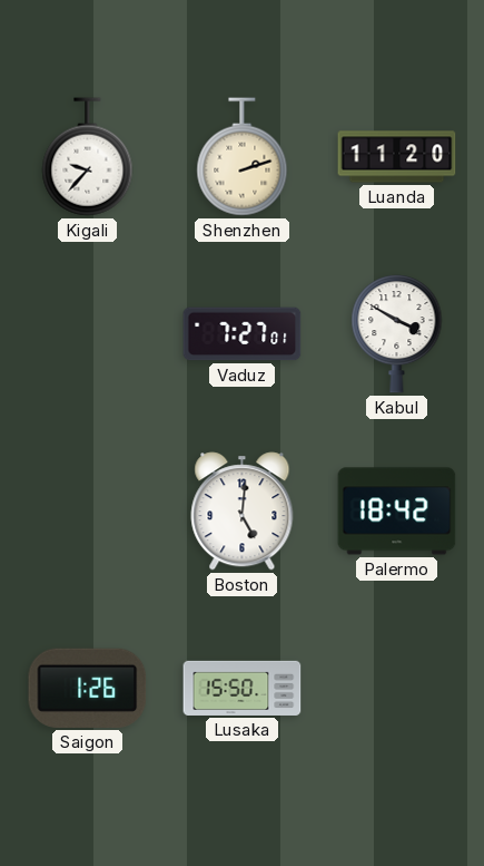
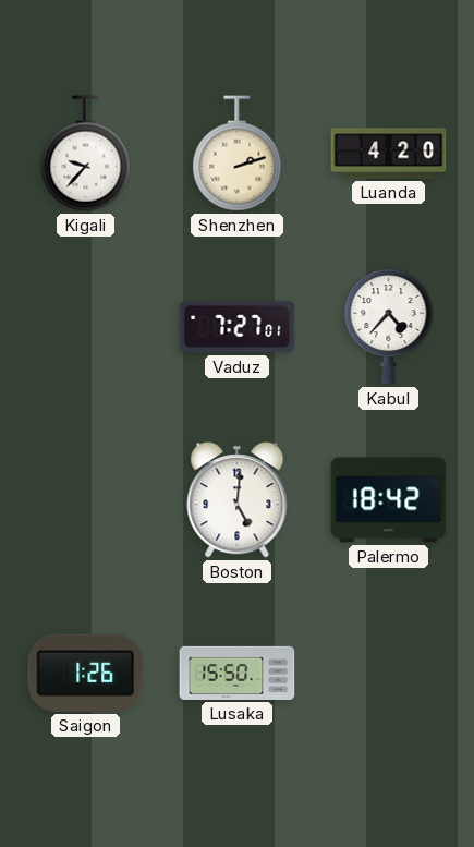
Luanda: 11:20 -> 4:20 (389, 154)
Kabul: 3:50 -> 4:37 (389, 327)
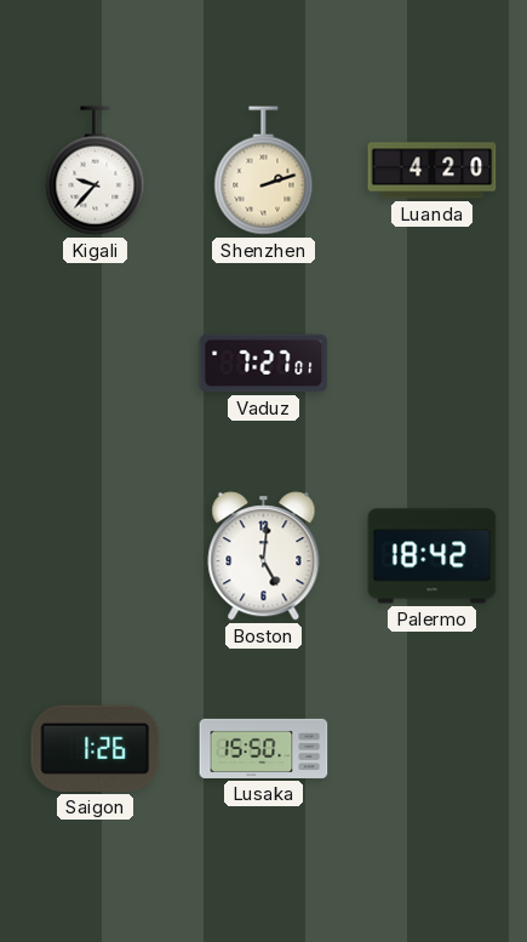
Kabul: 4:37 -> none (389, 327)
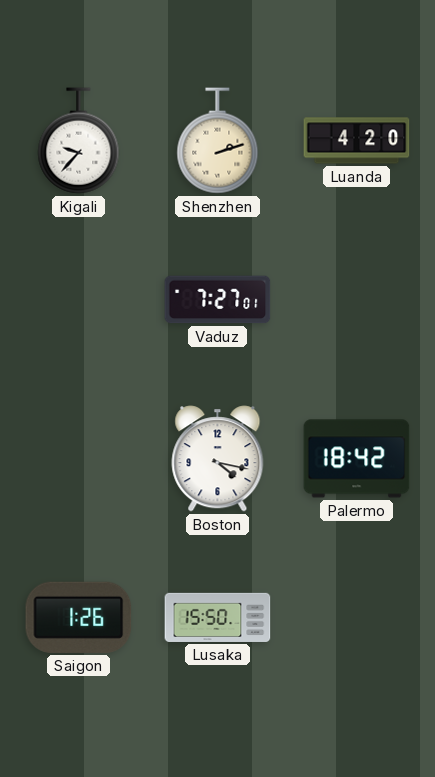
Boston: 5:01 -> 4:17 (218, 459)
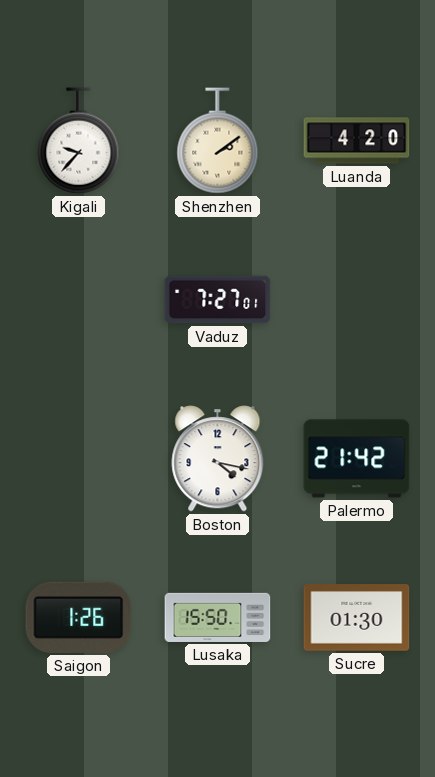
Shenzhen: 2:12 -> 2:09 (218, 141)
Palermo: 18:42 -> 21:42 (357, 459)
Sucre: none -> 01:30 (357, 618)
